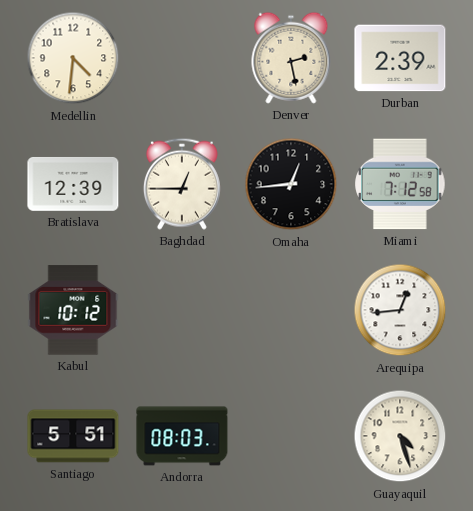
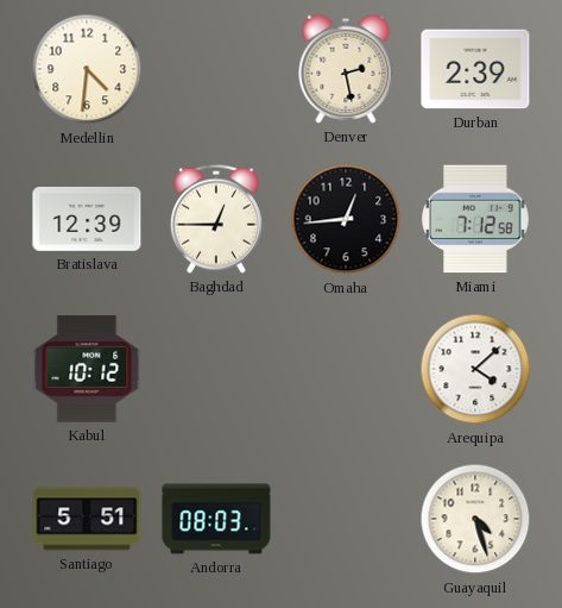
Arequipa: 12:44 -> 4:08 (475, 369)
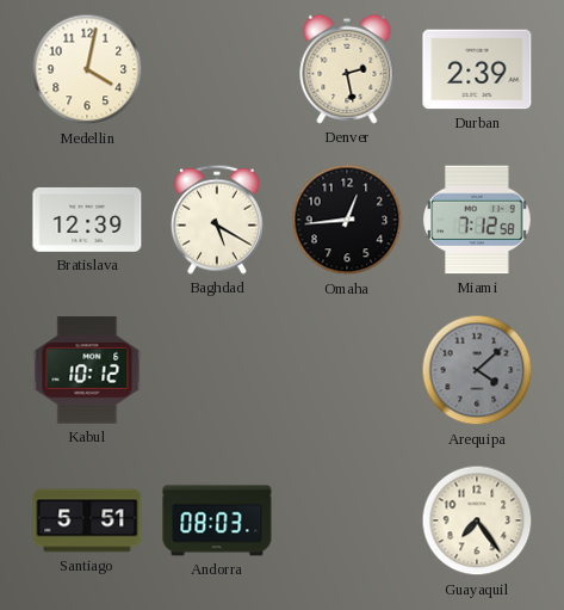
Medellin: 4:31 -> 4:02 (87, 69)
Baghdad: 12:45 -> 5:20 (217, 220)
Arequipa dial: white -> grey (477, 370)
Guayaquil: 4:27 -> 7:24 (477, 520)
